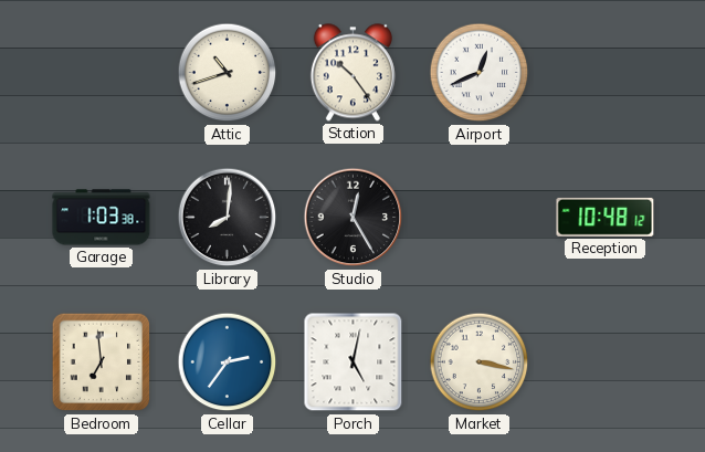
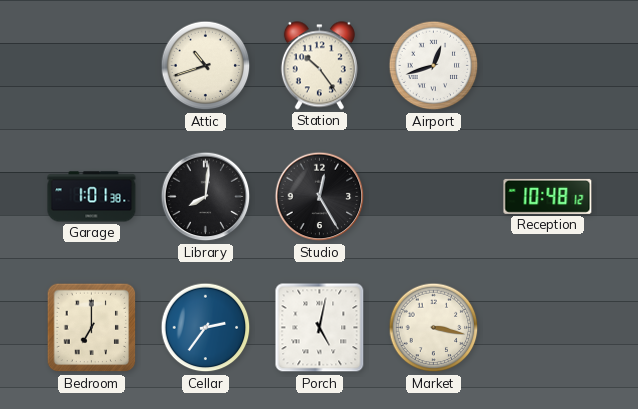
Airport: 12:41 -> 12:42 (434, 66)
Garage: 1:03 -> 1:01 (92, 197)
Bedroom: 6:59 -> 7:00 (92, 328)
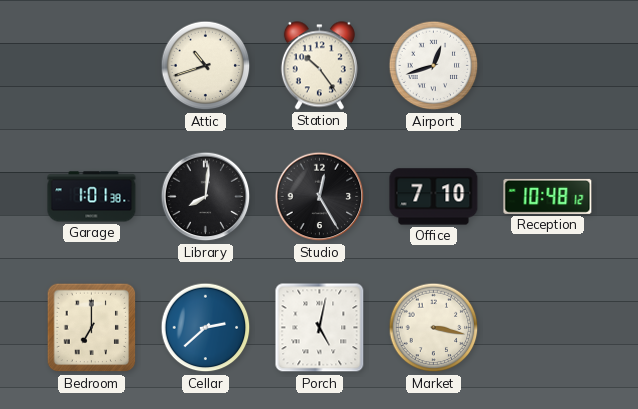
Office: none -> 7:10 (434, 197)
Cellar: 2:36 -> 2:38 (206, 328)
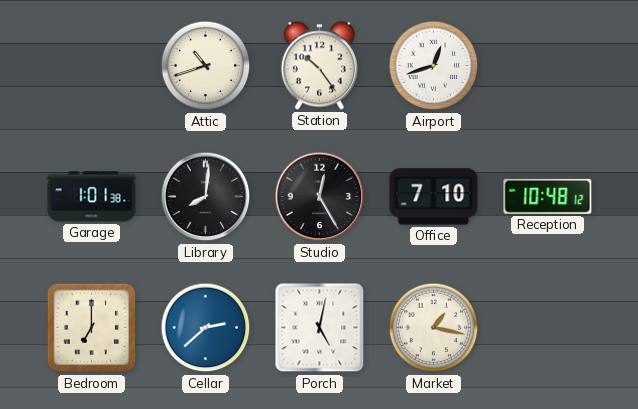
Market: 3:17 -> 1:17 (434, 328)
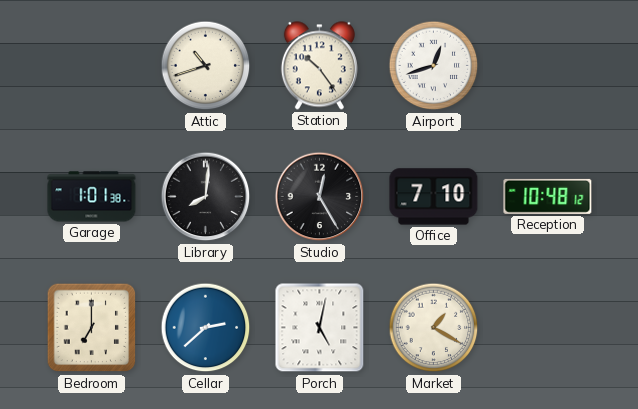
Market: 1:17 -> 1:20 (434, 328)
